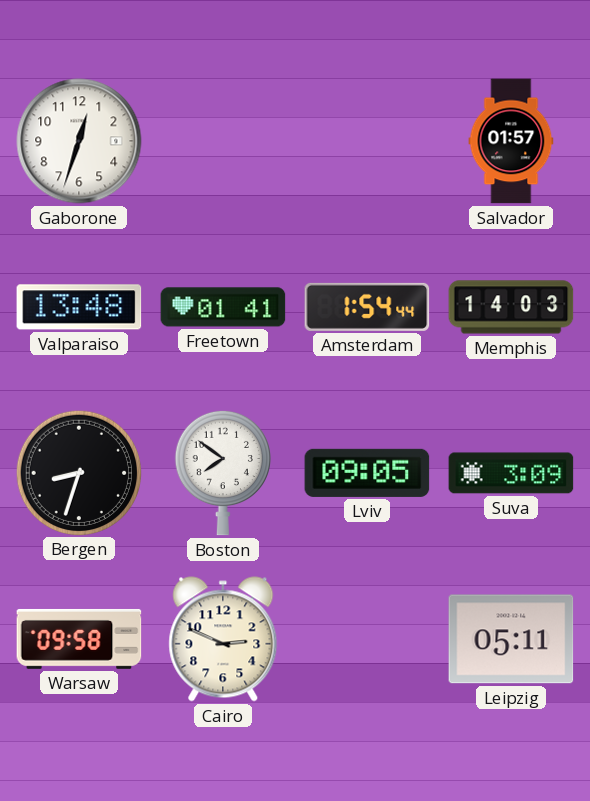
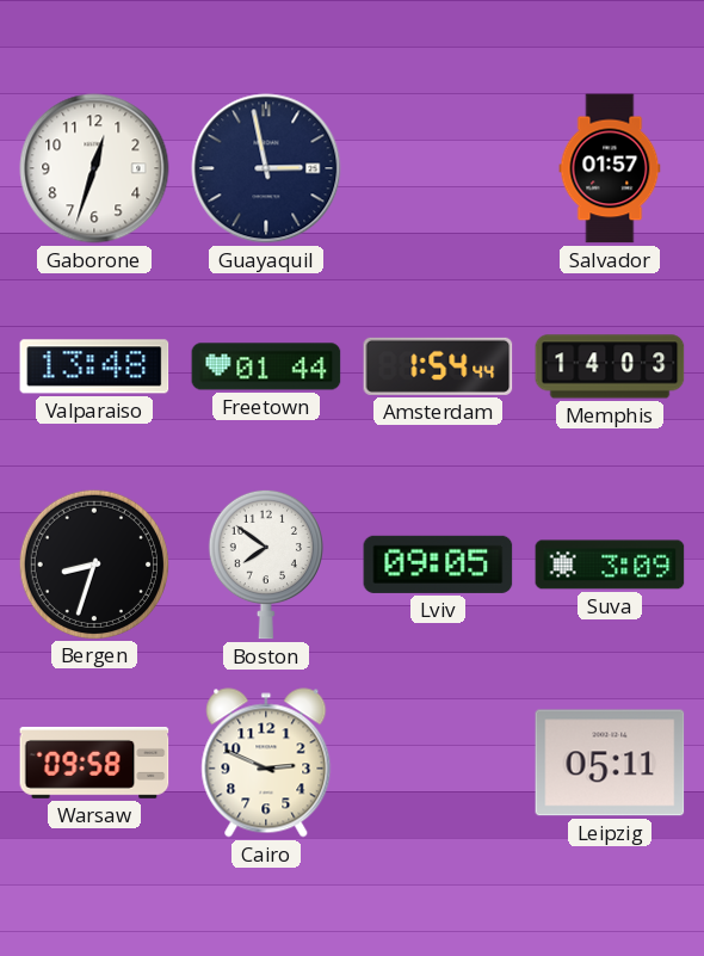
Guayaquil: none -> 2:58 (266, 168)
Freetown: 01:41 -> 01:44 (266, 366)
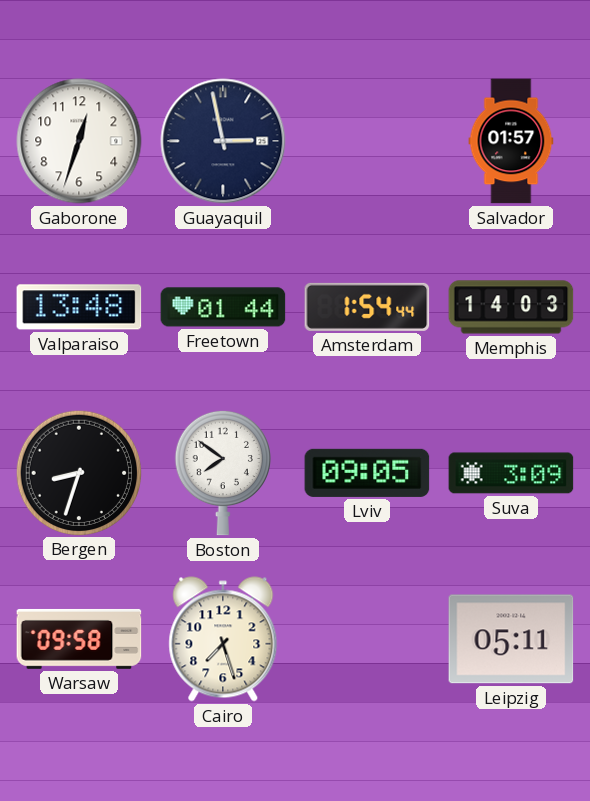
Cairo: 2:49 -> 7:27 (223, 639)
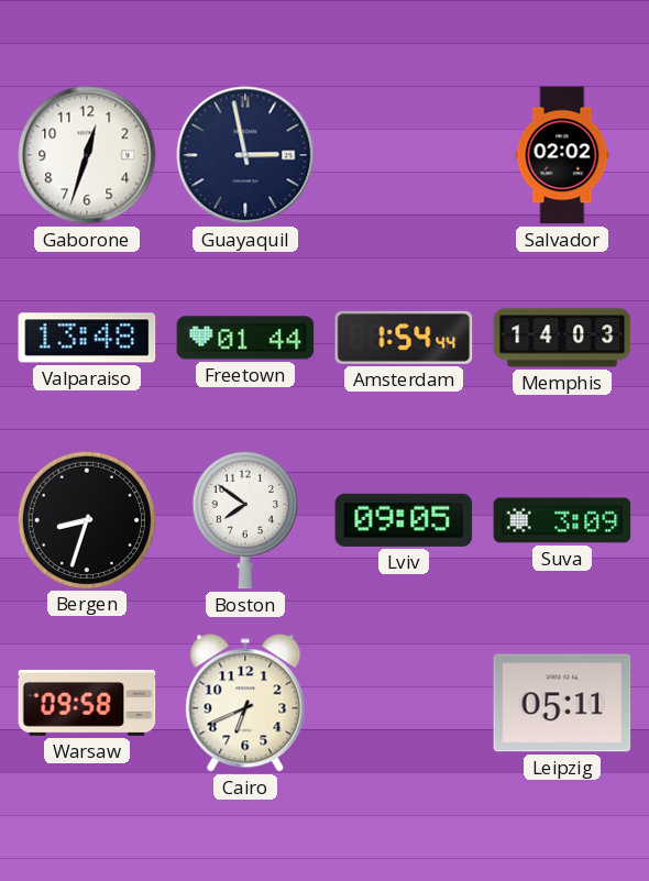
Salvador: 01:57 -> 02:02 (562, 155)
Cairo: 7:27 -> 6:41 (245, 703)
